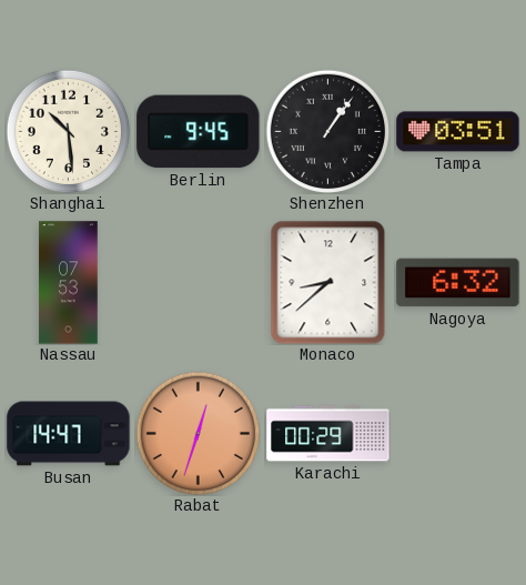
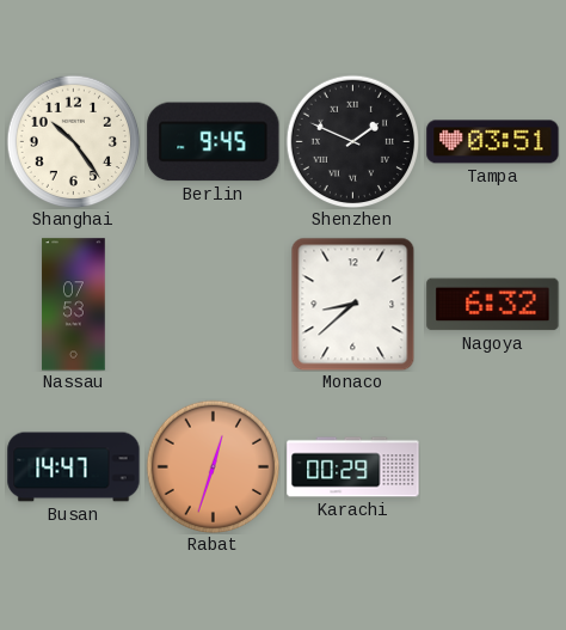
Shanghai: 10:29 -> 10:24 (73, 141)
Shenzhen: 1:06 -> 1:49 (352, 141)
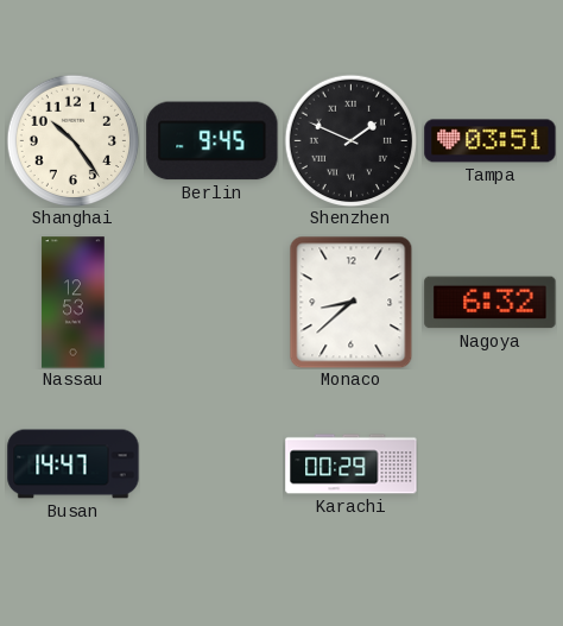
Nassau: 07:53 -> 12:53 (74, 303)
Rabat: 12:33 -> none (213, 466)
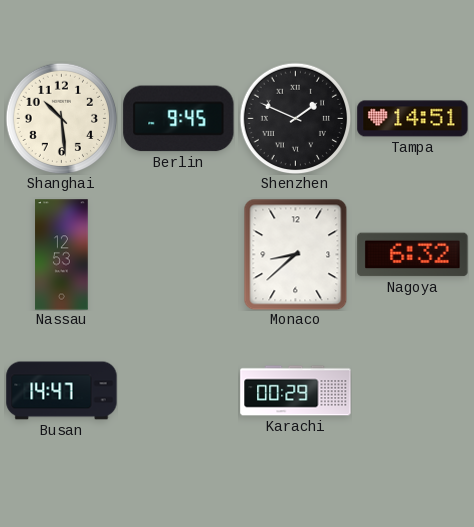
Shanghai: 10:24 -> 10:29 (61, 118)
Tampa: 03:51 -> 14:51 (413, 119)
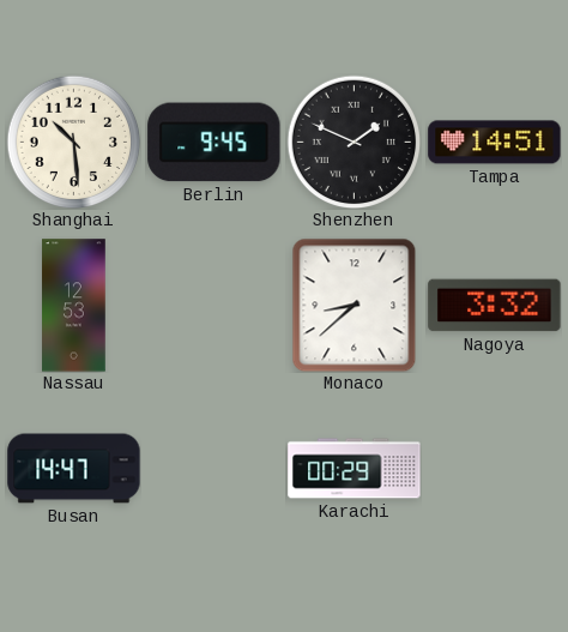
Nagoya: 6:32 -> 3:32 (495, 306)
